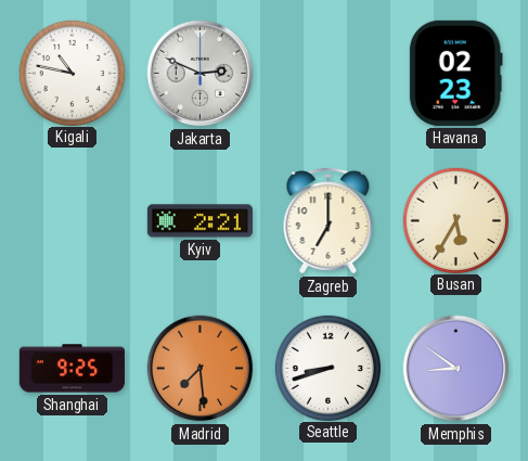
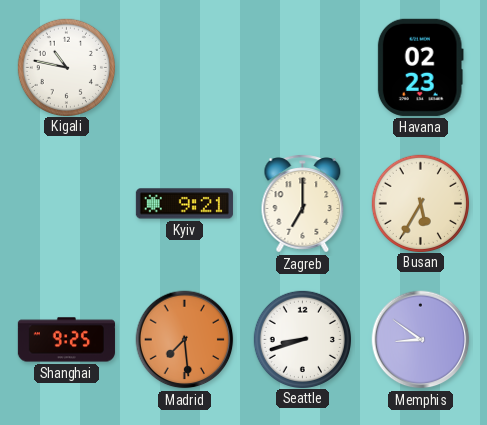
Jakarta: 2:49 -> none (201, 74)
Kyiv: 2:21 -> 9:21 (184, 204)
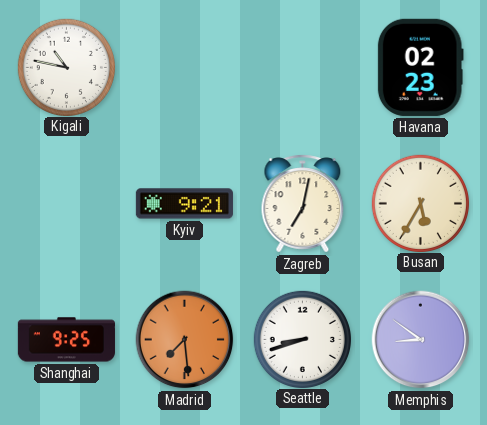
Zagreb: 7:00 -> 7:02 (303, 204)
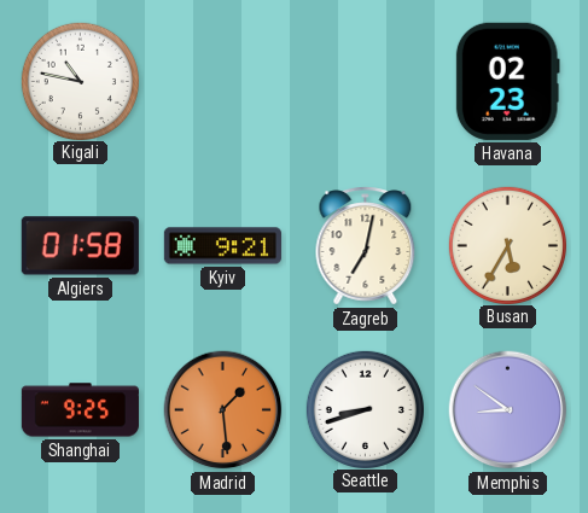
Algiers: none -> 01:58 (80, 246)
Madrid: 7:29 -> 1:29 (223, 410)
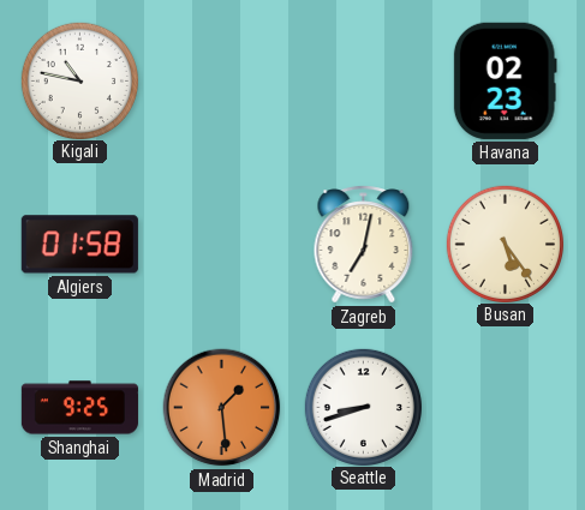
Kyiv: 9:21 -> none (222, 246)
Busan: 5:35 -> 5:24 (505, 244)
Memphis: 8:51 -> none (508, 410)
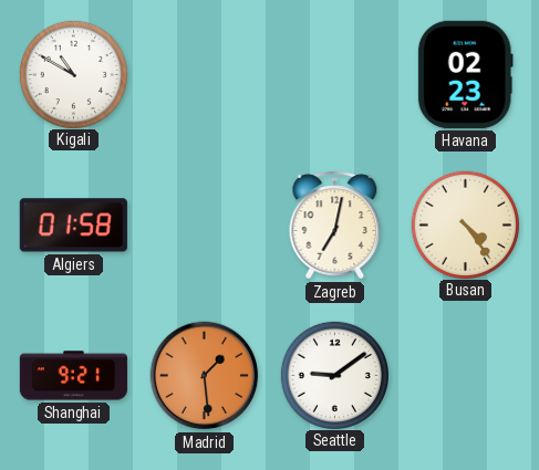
Kigali: 10:47 -> 10:50 (73, 74)
Busan: 5:24 -> 4:24 (465, 224)
Shanghai: 9:25 -> 9:21 (73, 376)
Seattle: 8:42 -> 9:09 (334, 375)
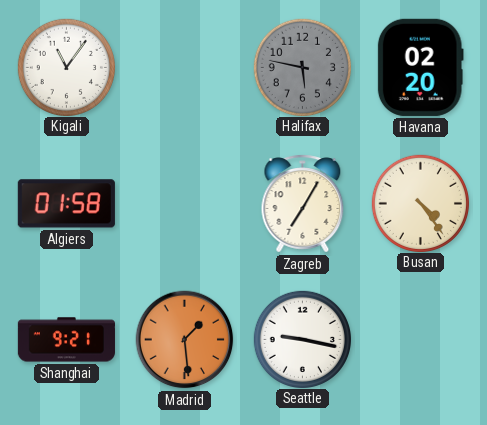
Kigali: 10:50 -> 11:06 (66, 67)
Halifax: none -> 5:47 (302, 67)
Havana: 02:23 -> 02:20 (420, 67)
Zagreb: 7:02 -> 7:05 (303, 204)
Seattle: 9:09 -> 9:17 (302, 339)
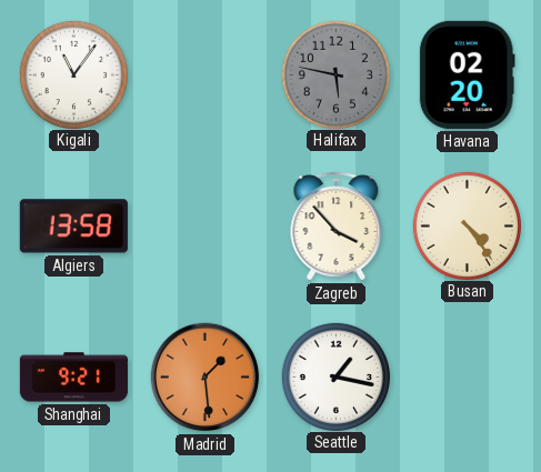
Algiers: 01:58 -> 13:58 (73, 227)
Zagreb: 7:05 -> 3:53 (337, 227)
Seattle: 9:17 -> 1:17 (335, 376)
